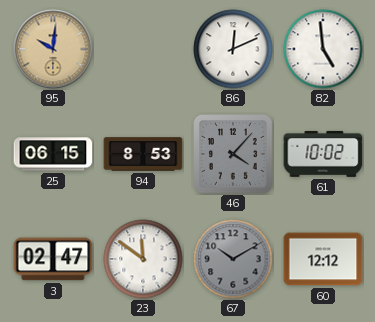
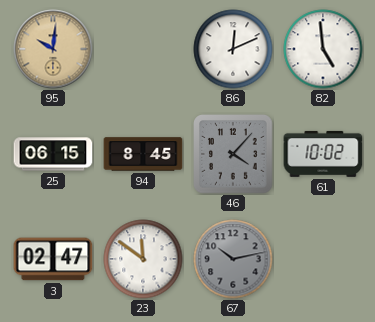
94: 8:53 -> 8:45 (143, 154)
67: 10:10 -> 10:13 (233, 259)
60: 12:12 -> none (323, 259)
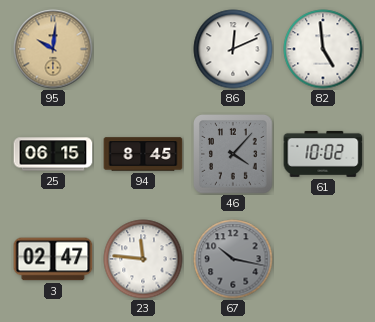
23: 11:51 -> 11:46 (143, 259)
67: 10:13 -> 10:17 (233, 259)
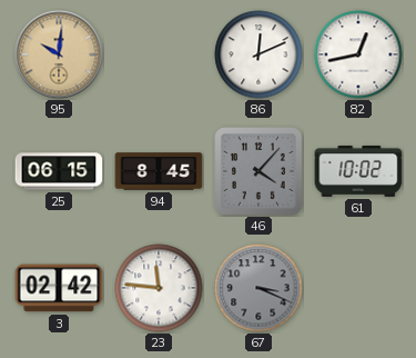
82: 4:59 -> 12:43 (358, 54)
3: 02:47 -> 02:42 (59, 288)
67: 10:17 -> 3:19 (258, 288)
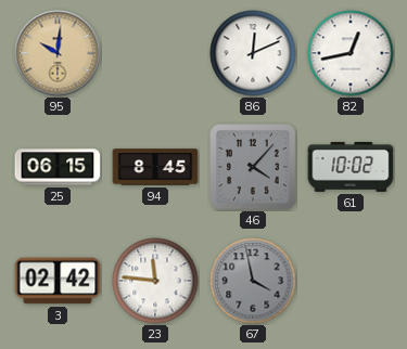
67: 3:19 -> 3:58 (253, 281)
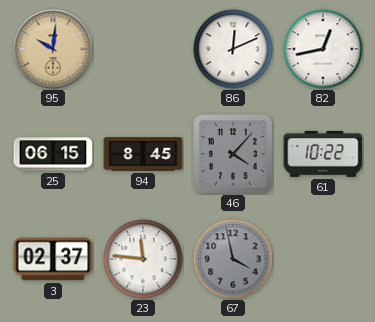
61: 10:02 -> 10:22 (323, 154)
3: 02:42 -> 02:37 (53, 259)
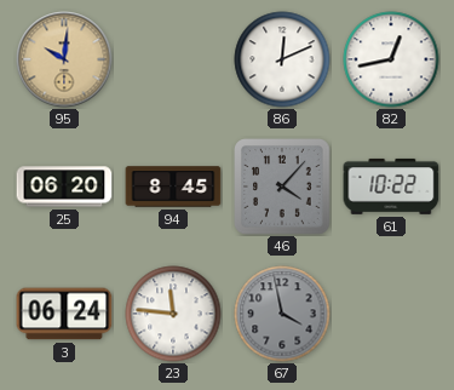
25: 06:15 -> 06:20 (64, 187)
3: 02:37 -> 06:24 (64, 314)
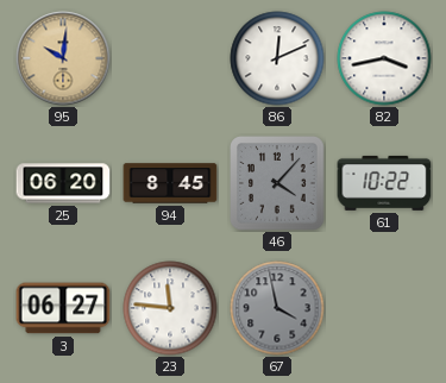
82: 12:43 -> 3:43 (384, 58)
3: 06:24 -> 06:27 (63, 308)
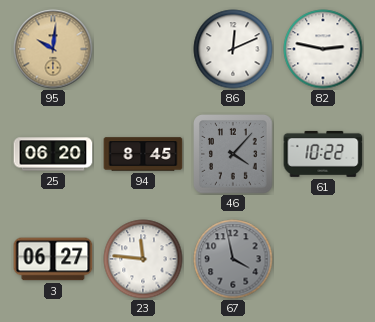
82: 3:43 -> 2:47 (323, 49)
